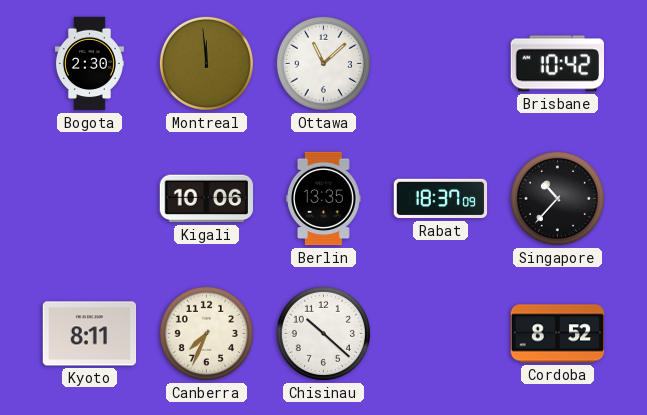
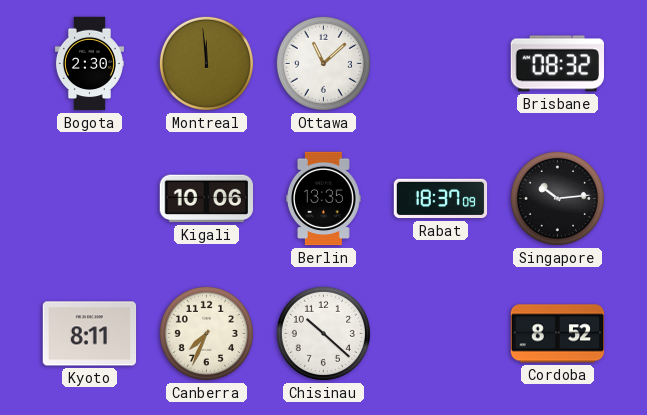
Brisbane: 10:42 -> 08:32 (557, 64)
Singapore: 10:37 -> 10:14 (557, 198)
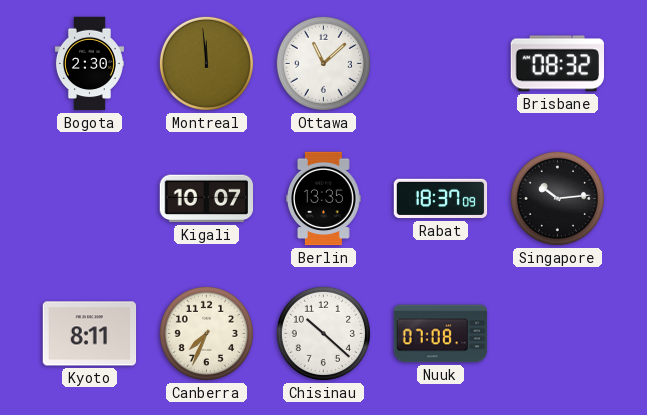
Kigali: 10:06 -> 10:07 (207, 199)
Nuuk: none -> 07:08 (441, 334)
Cordoba: 8:52 -> none (558, 334)
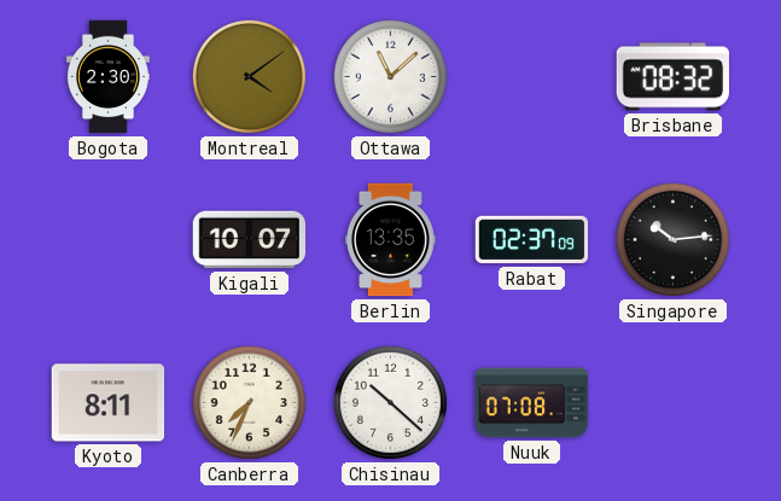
Montreal: 11:59 -> 4:09 (249, 76)
Rabat: 18:37 -> 02:37 (532, 240)
